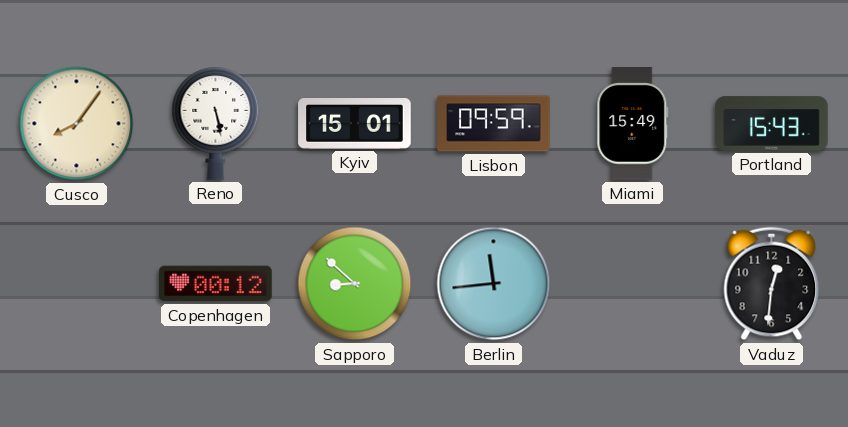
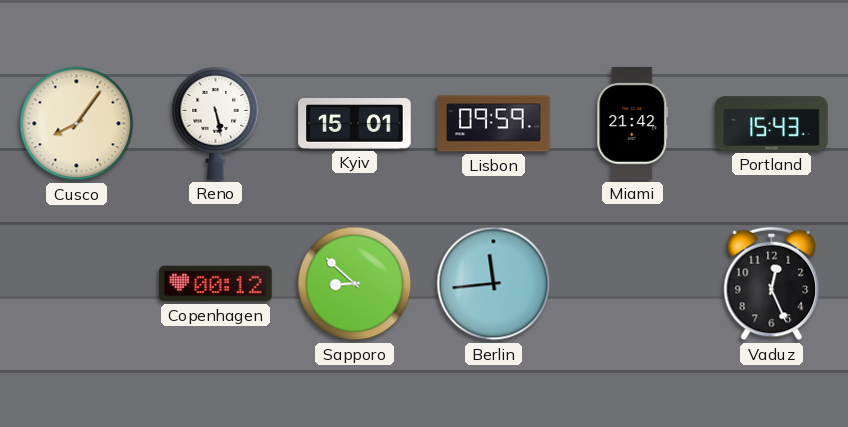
Miami: 15:49 -> 21:42 (633, 124)
Vaduz: 12:31 -> 12:26 (772, 284)
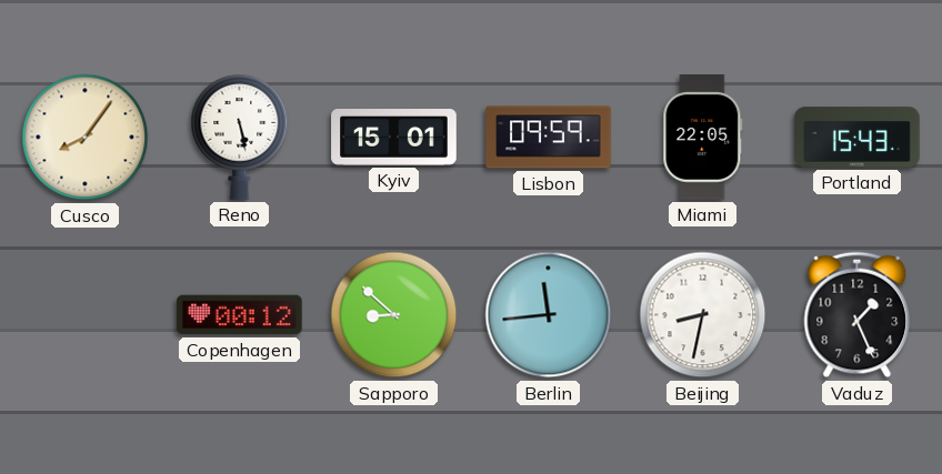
Miami: 21:42 -> 22:05 (703, 138)
Beijing: none -> 8:32 (703, 315)
Vaduz: 12:26 -> 1:26 (858, 315)
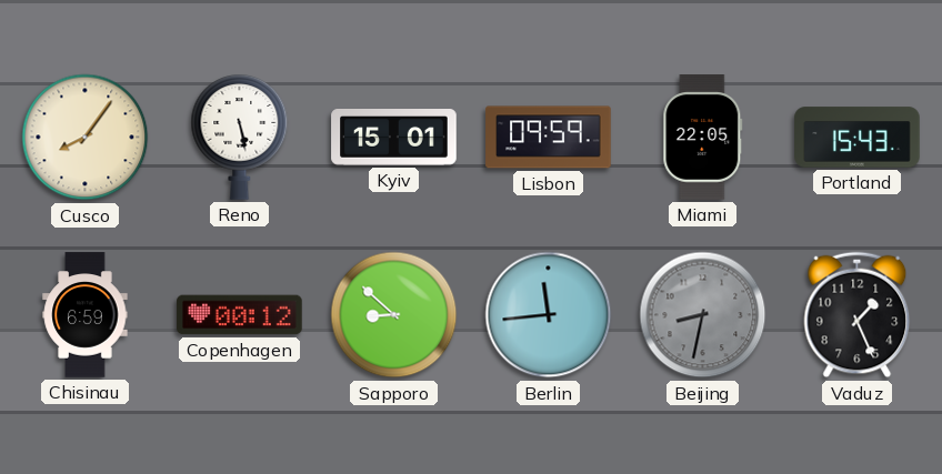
Chisinau: none -> 6:59 (86, 315)
Beijing dial: white -> grey (703, 315)
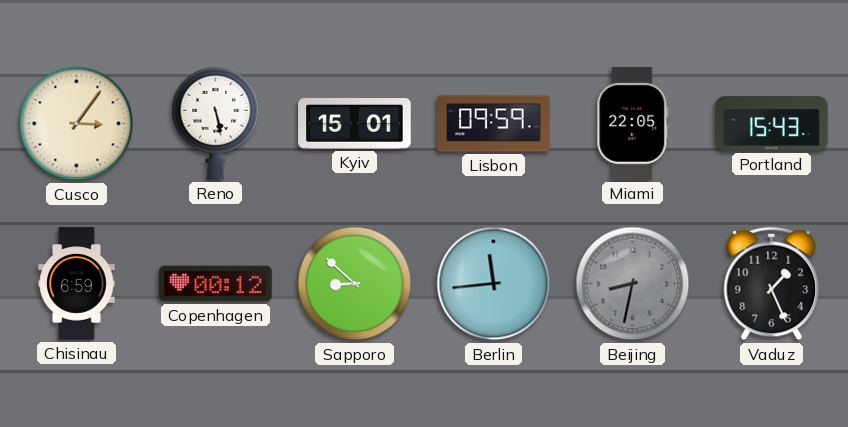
Cusco: 8:06 -> 3:06 (77, 124)
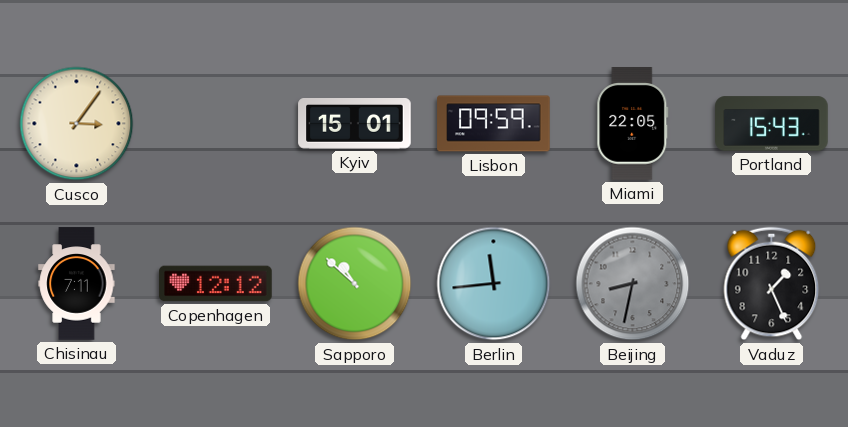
Reno: 5:28 -> none (216, 124)
Chisinau: 6:59 -> 7:11 (77, 284)
Copenhagen: 00:12 -> 12:12 (216, 284)
Sapporo: 8:52 -> 10:52 (355, 284)
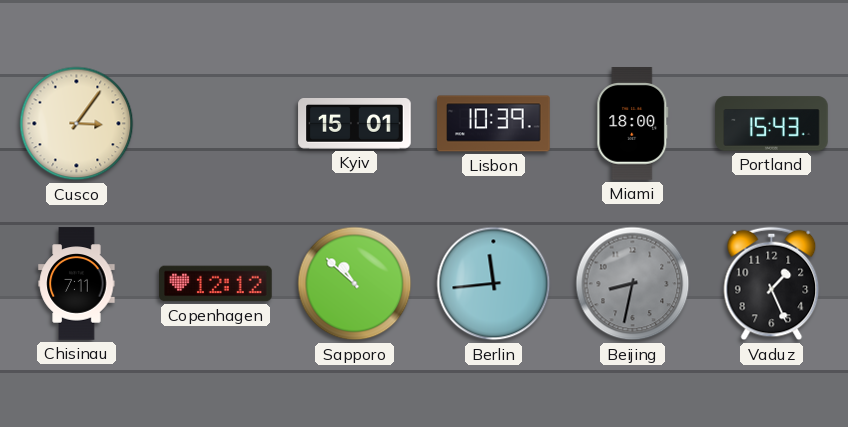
Lisbon: 09:59 -> 10:39 (494, 124)
Miami: 22:05 -> 18:00 (633, 124)
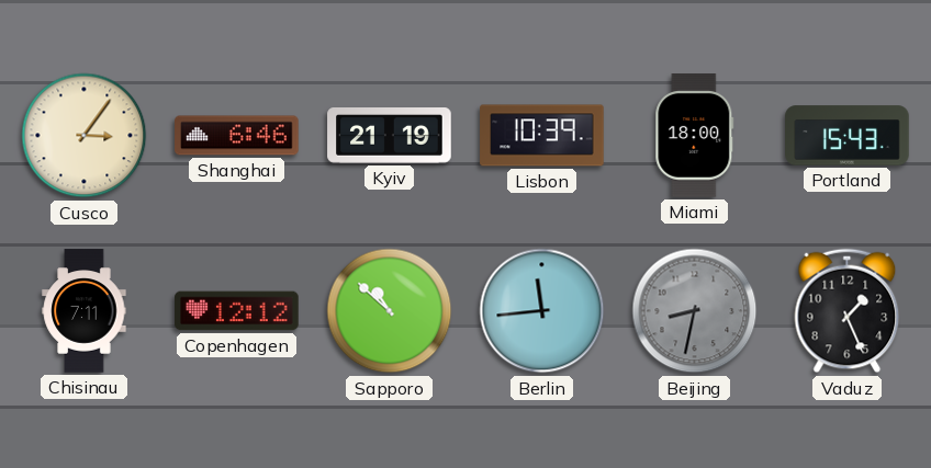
Shanghai: none -> 6:46 (237, 136)
Kyiv: 15:01 -> 21:19 (390, 136)
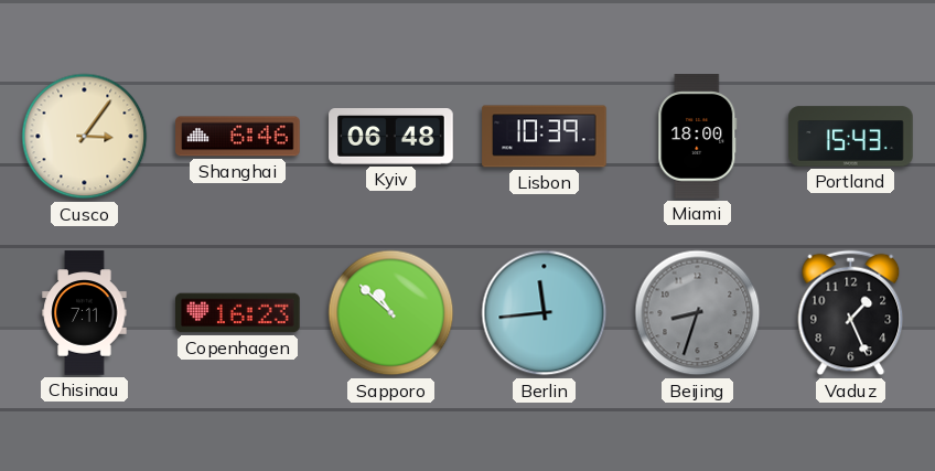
Kyiv: 21:19 -> 06:48 (391, 137)
Copenhagen: 12:12 -> 16:23 (238, 313)
Beijing: 8:32 -> 8:33 (698, 313)
